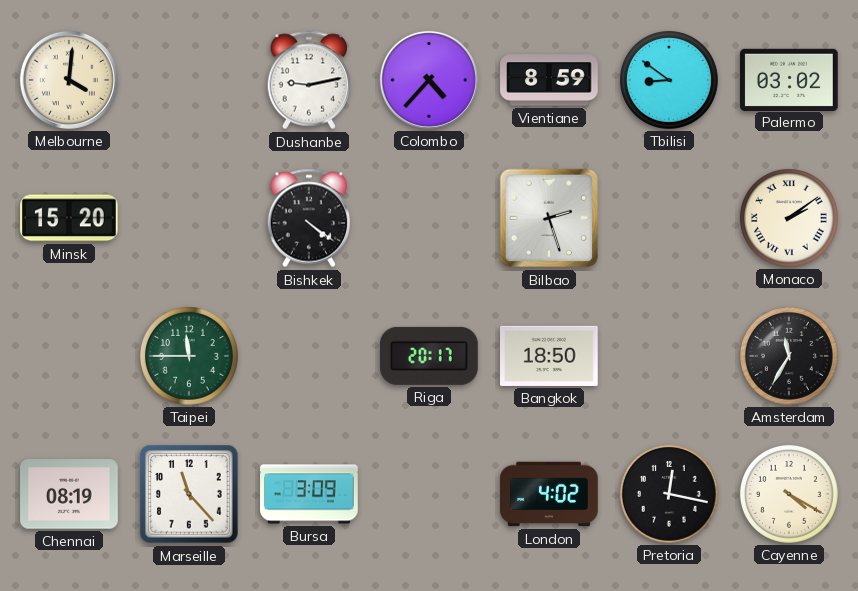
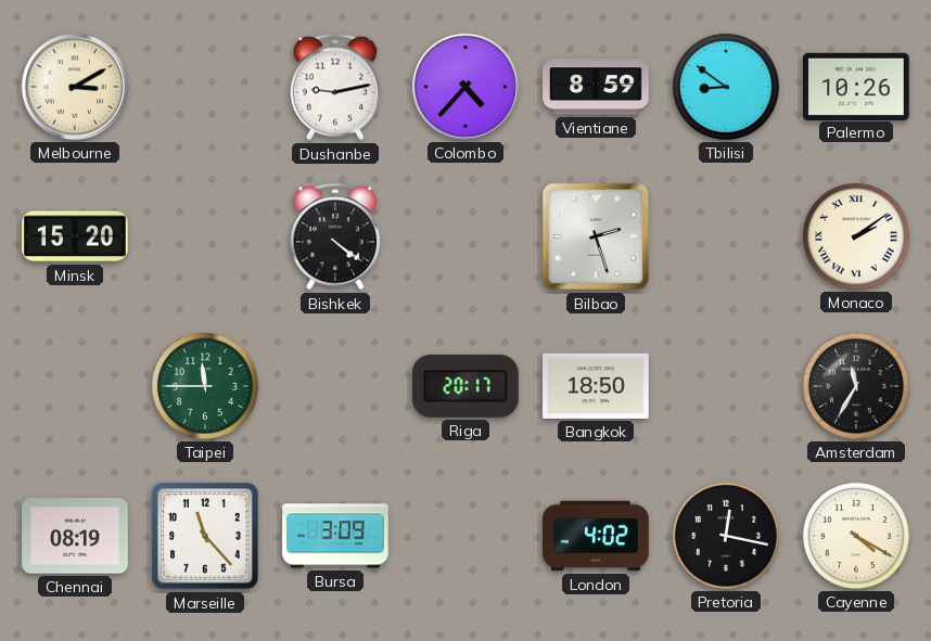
Melbourne: 4:01 -> 3:10 (75, 87)
Palermo: 03:02 -> 10:26 (856, 86)
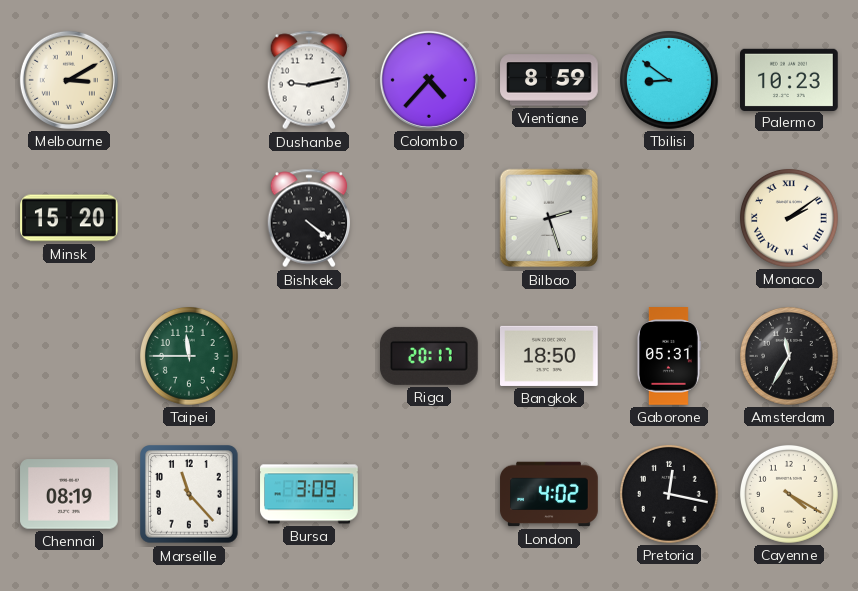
Palermo: 10:26 -> 10:23 (789, 79)
Gaborone: none -> 05:31 (668, 356)
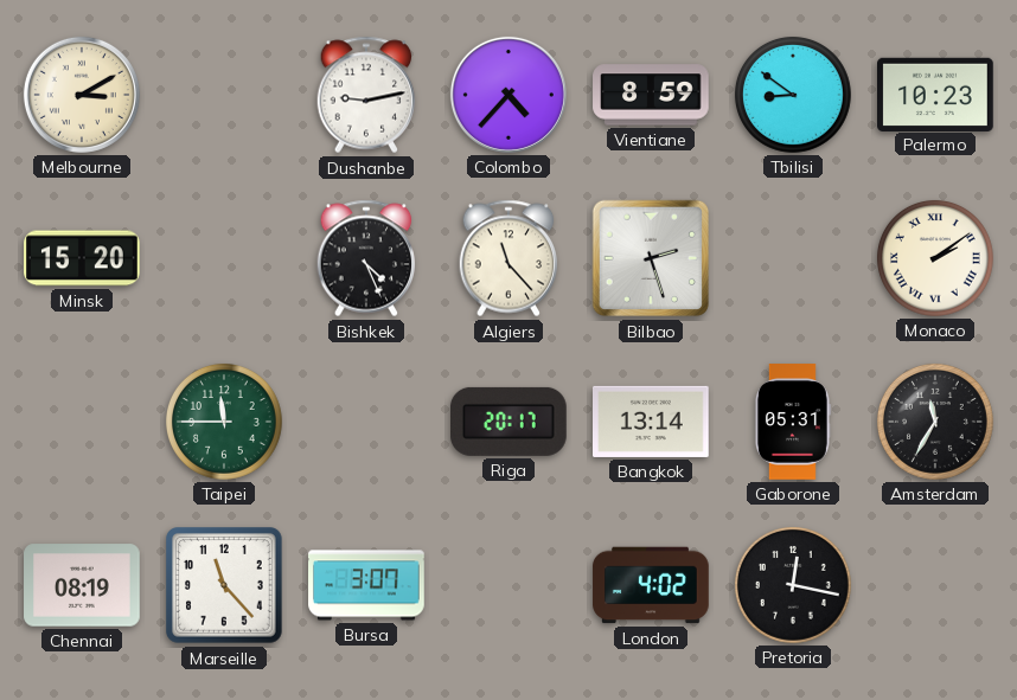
Bishkek: 4:21 -> 4:26 (366, 258)
Algiers: none -> 11:23 (509, 258)
Bangkok: 18:50 -> 13:14 (652, 422)
Bursa: 3:09 -> 3:07 (366, 585)
Cayenne: 4:20 -> none (789, 494)
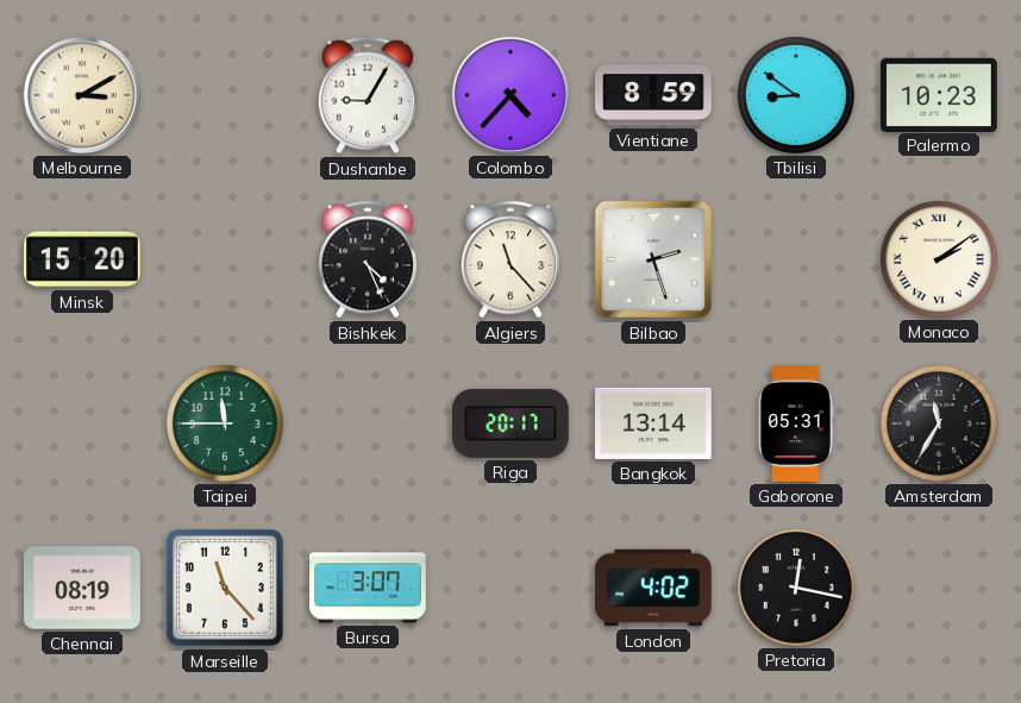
Dushanbe: 9:13 -> 9:05 (368, 95)
